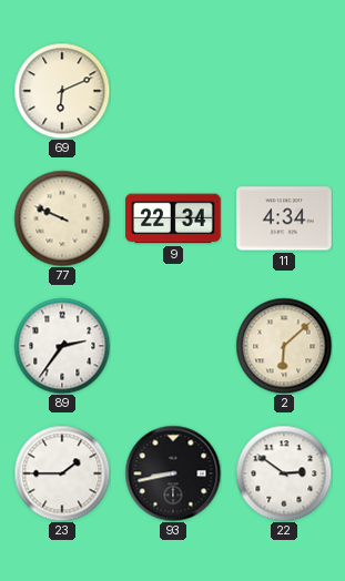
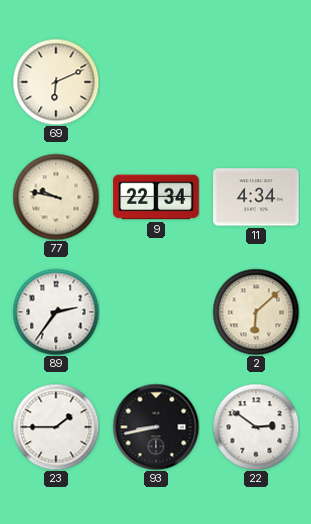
77: 9:49 -> 9:47 (56, 197)
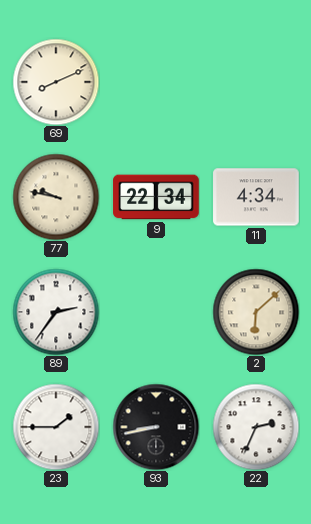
69: 6:11 -> 8:11 (56, 82)
22: 2:51 -> 2:34 (256, 427)
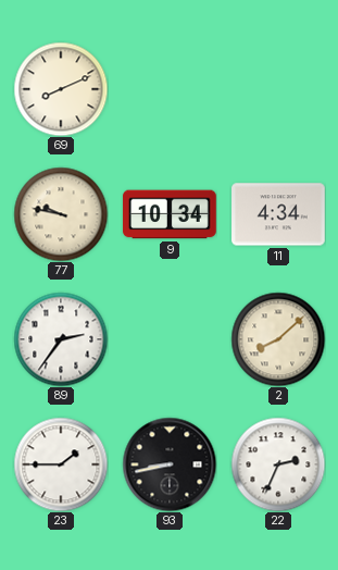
9: 22:34 -> 10:34 (170, 214)
2: 6:08 -> 8:08 (278, 339)
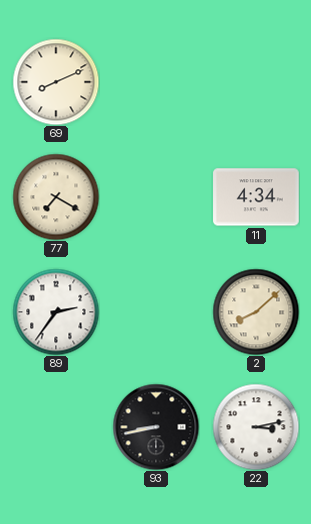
77: 9:47 -> 7:20 (56, 197)
9: 10:34 -> none (170, 214)
23: 1:45 -> none (61, 464)
22: 2:34 -> 3:13 (256, 427)
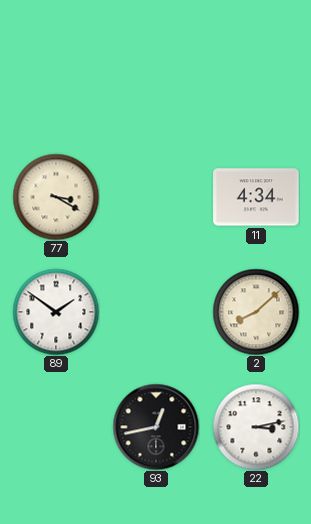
69: 8:11 -> none (56, 82)
77: 7:20 -> 3:20 (56, 197)
89: 2:36 -> 1:51 (56, 312)
93: 8:43 -> 12:43 (156, 427)
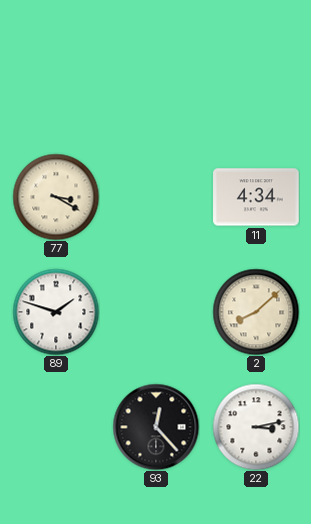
89: 1:51 -> 1:48 (56, 312)
93: 12:43 -> 12:23 (156, 427)
